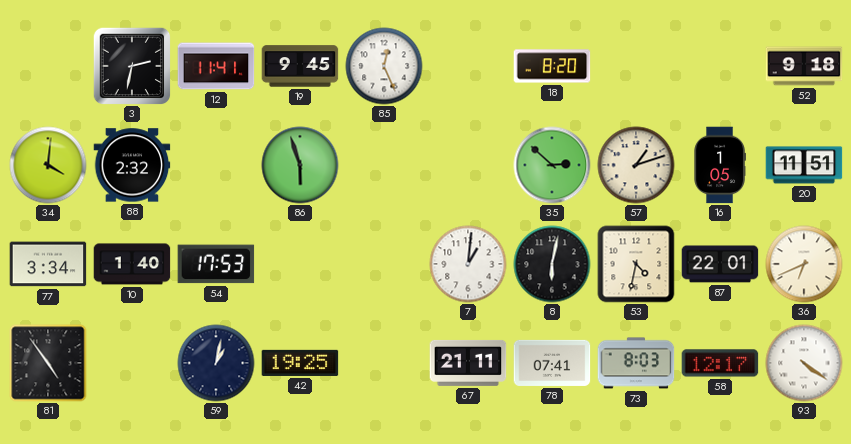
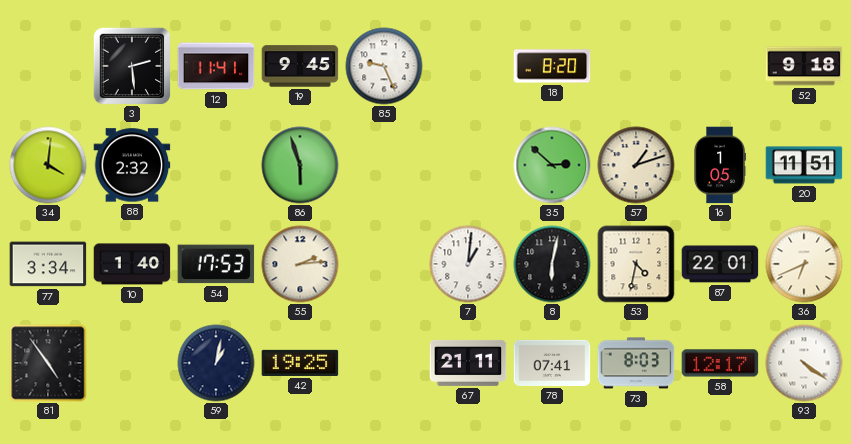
3: 2:32 -> 2:29 (132, 66)
85: 12:26 -> 9:26 (384, 66)
55: none -> 2:14 (300, 264)
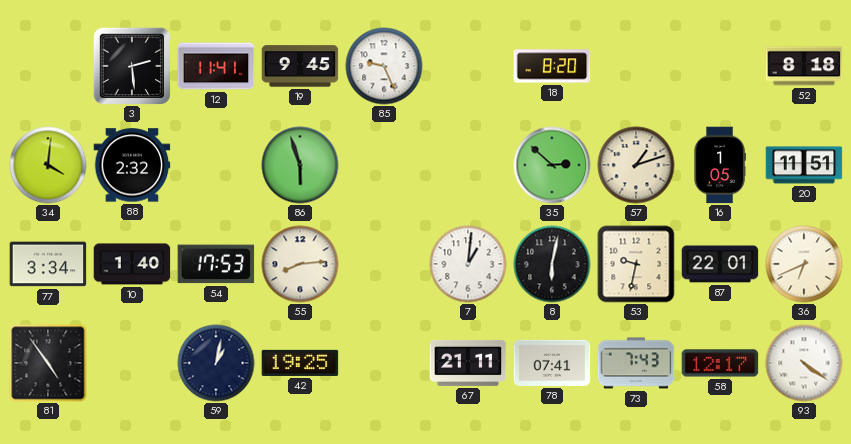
52: 9:18 -> 8:18 (804, 66)
55: 2:14 -> 8:14 (300, 264)
53: 4:32 -> 9:32 (636, 264)
73: 8:03 -> 7:43 (636, 363)
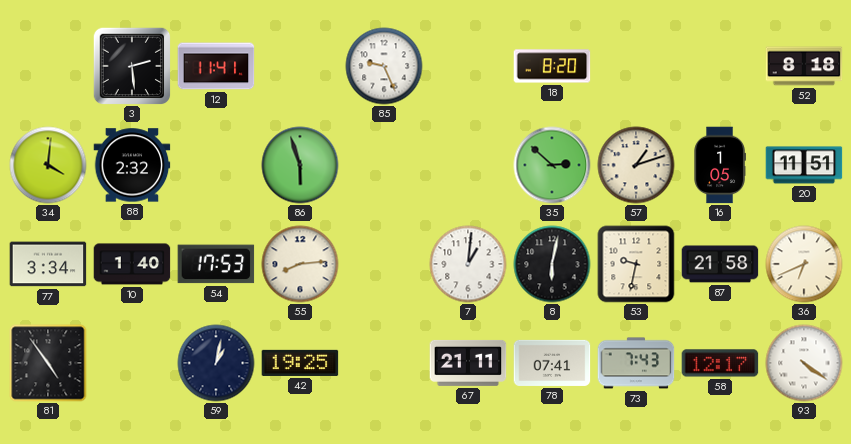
19: 9:45 -> none (300, 66)
87: 22:01 -> 21:58 (720, 264)
